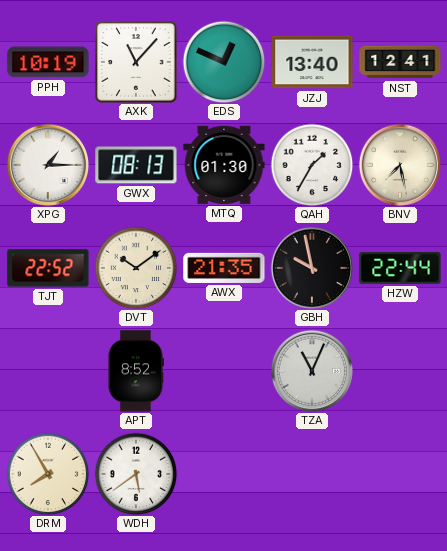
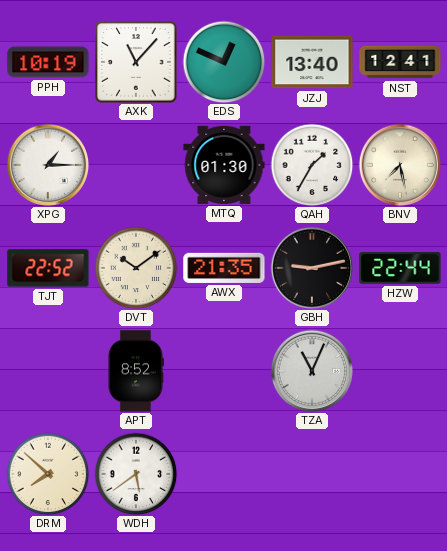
GWX: 08:13 -> none (136, 165)
GBH: 9:58 -> 9:13 (311, 267)
DRM: 7:55 -> 7:52 (48, 474)
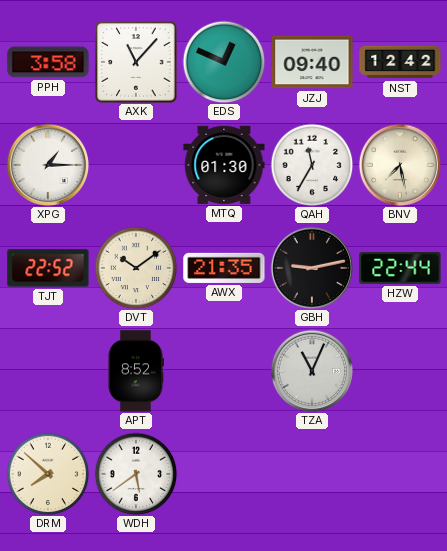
PPH: 10:19 -> 3:58 (48, 62)
JZJ: 13:40 -> 09:40 (312, 62)
NST: 12:41 -> 12:42 (400, 62)
QAH: 1:35 -> 11:35 (312, 165)
